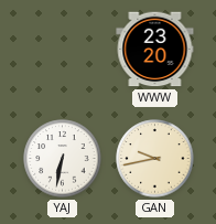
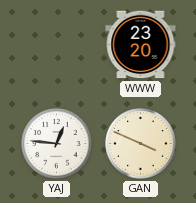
YAJ: 6:32 -> 12:46 (57, 144)
GAN: 9:43 -> 3:49 (141, 144)
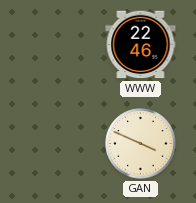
WWW: 23:20 -> 22:46 (141, 45)
YAJ: 12:46 -> none (57, 144)
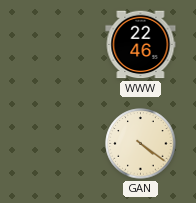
GAN: 3:49 -> 4:21 (141, 144)
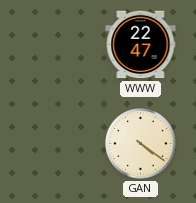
WWW: 22:46 -> 22:47 (141, 45)
